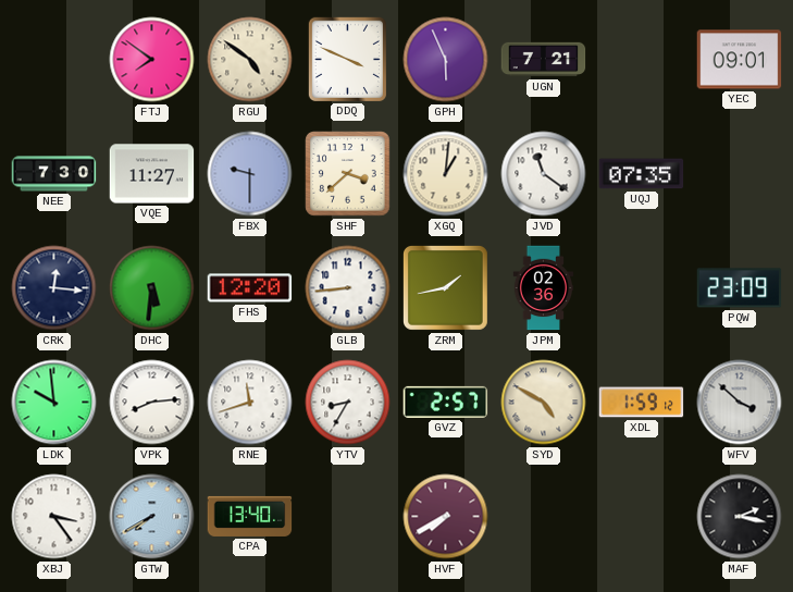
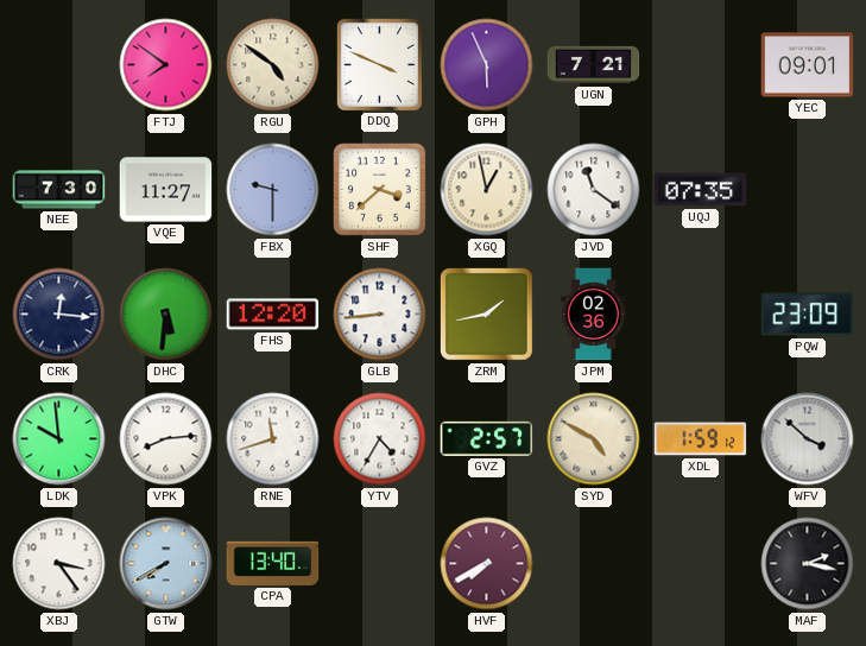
XGQ: 1:01 -> 12:58 (487, 190)
YTV: 8:35 -> 4:35 (380, 439)
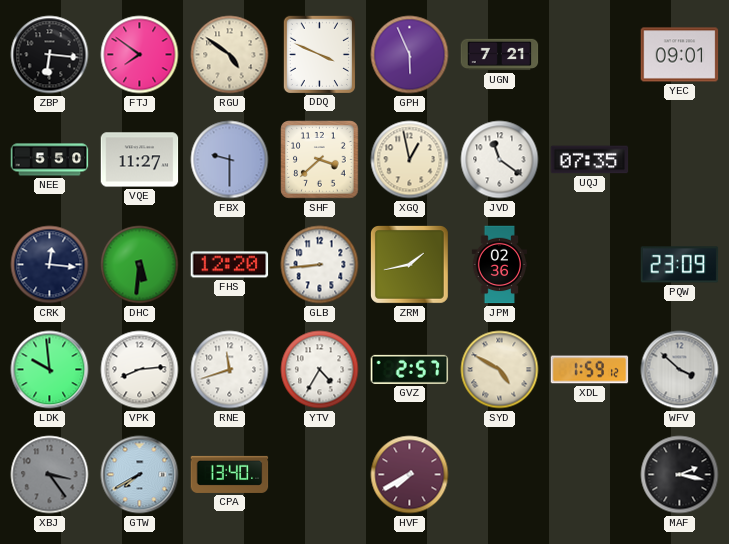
ZBP: none -> 6:16 (50, 55)
NEE: 7:30 -> 5:50 (50, 160)
XBJ dial: white -> grey (50, 475)
